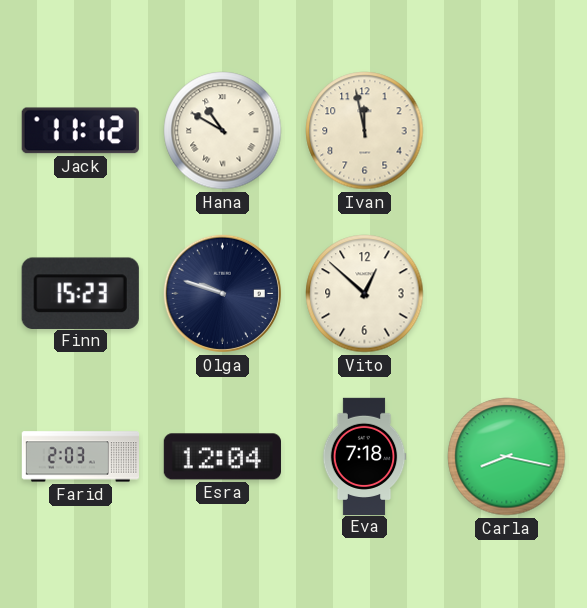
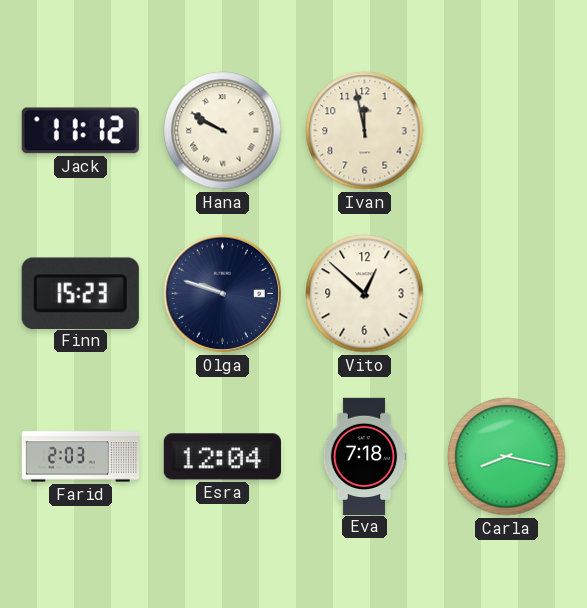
Hana: 10:50 -> 9:50 (223, 131)
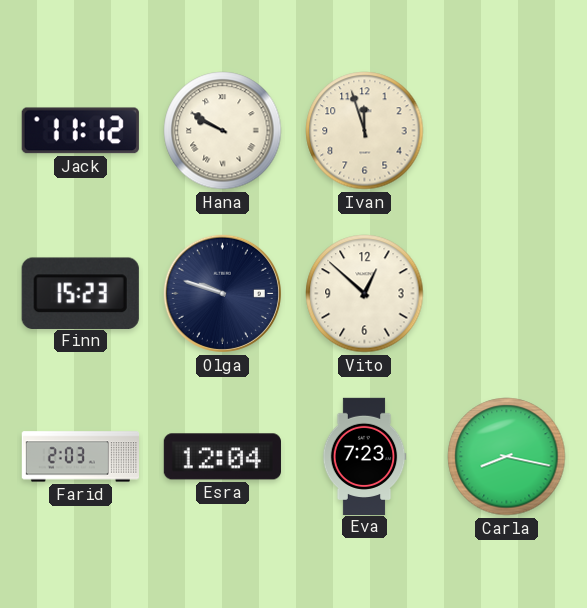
Ivan: 11:58 -> 11:57 (365, 131)
Eva: 7:18 -> 7:23 (364, 456)
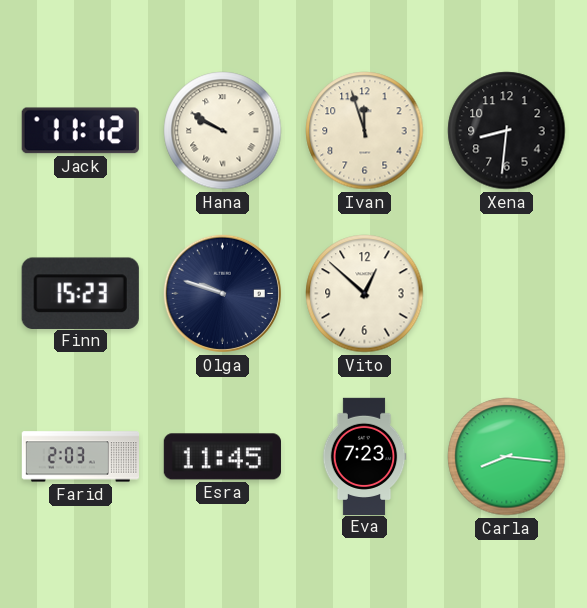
Xena: none -> 8:31 (507, 131)
Esra: 12:04 -> 11:45 (222, 457)
Carla: 8:17 -> 8:16 (507, 457)
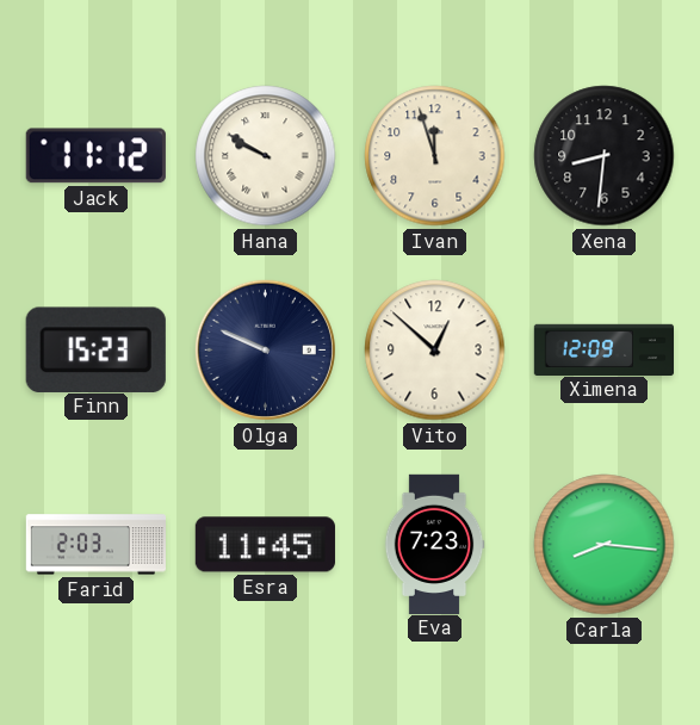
Olga: 9:48 -> 9:49 (265, 349)
Ximena: none -> 12:09 (603, 349)
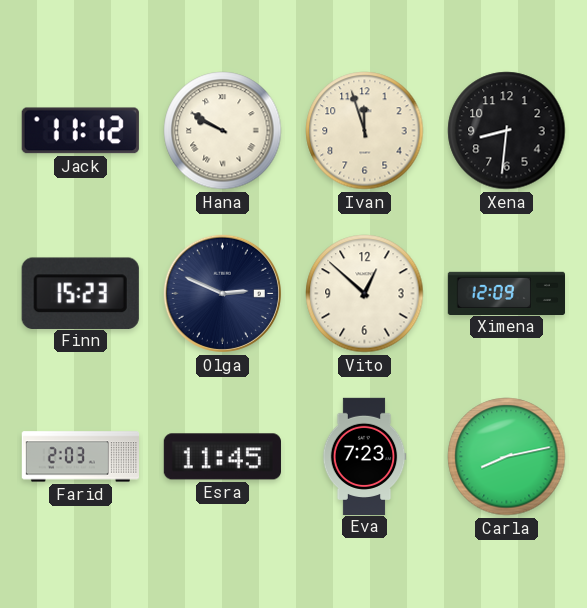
Olga: 9:49 -> 2:49 (222, 293)
Carla: 8:16 -> 8:13 (507, 457)
